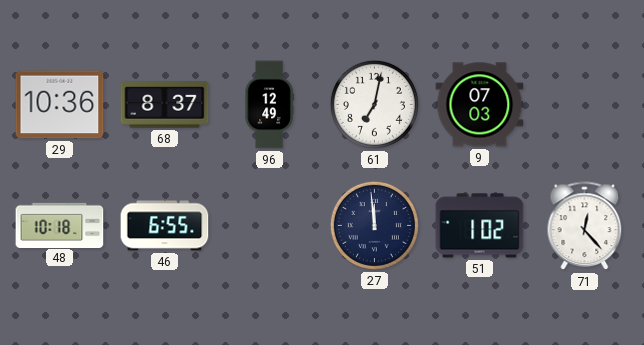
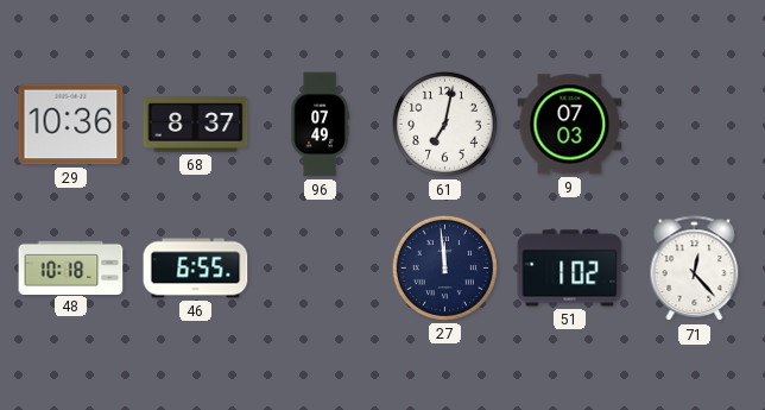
96: 12:49 -> 07:49 (320, 125)
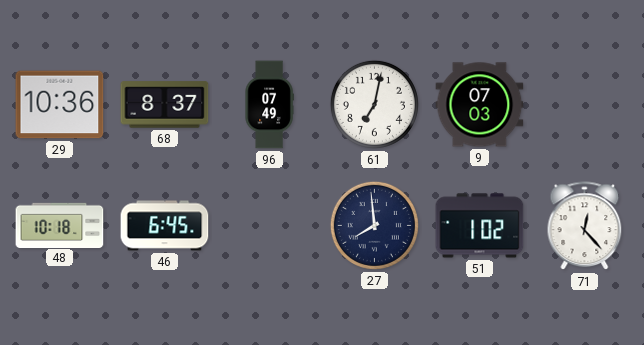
46: 6:55 -> 6:45 (165, 226)
27: 11:59 -> 7:59 (374, 225)
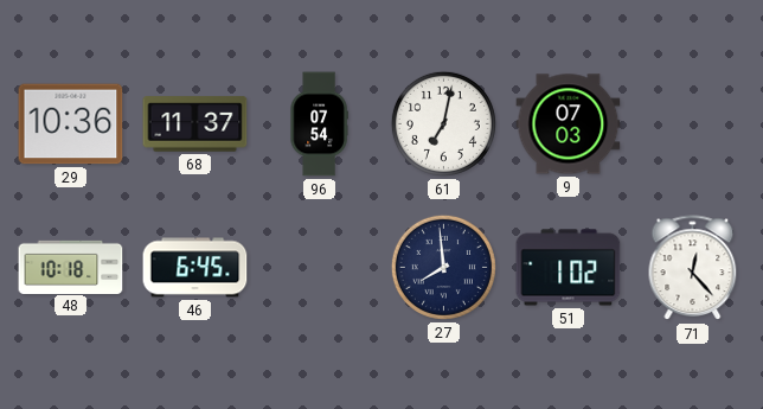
68: 8:37 -> 11:37 (195, 124)
96: 07:49 -> 07:54 (319, 124)
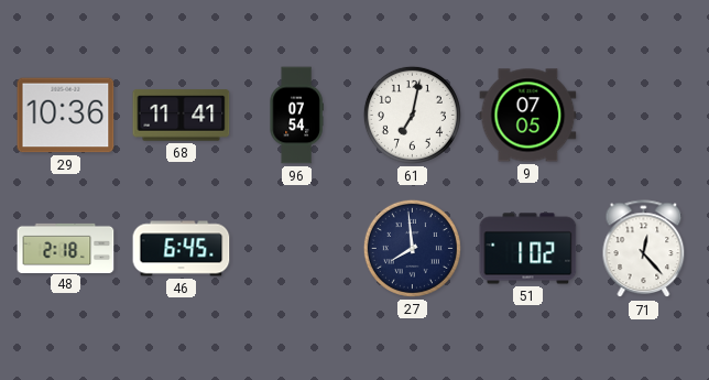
68: 11:37 -> 11:41 (182, 116)
9: 07:03 -> 07:05 (528, 116)
48: 10:18 -> 2:18 (66, 248)
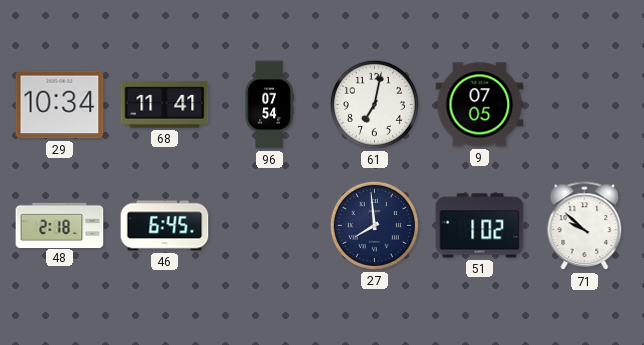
29: 10:36 -> 10:34 (60, 105)
71: 12:23 -> 9:52 (585, 226)
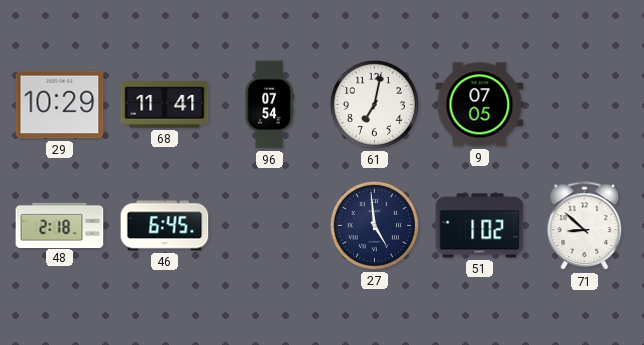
29: 10:34 -> 10:29 (60, 105)
27: 7:59 -> 4:59 (374, 225)
71: 9:52 -> 8:52 (585, 226)
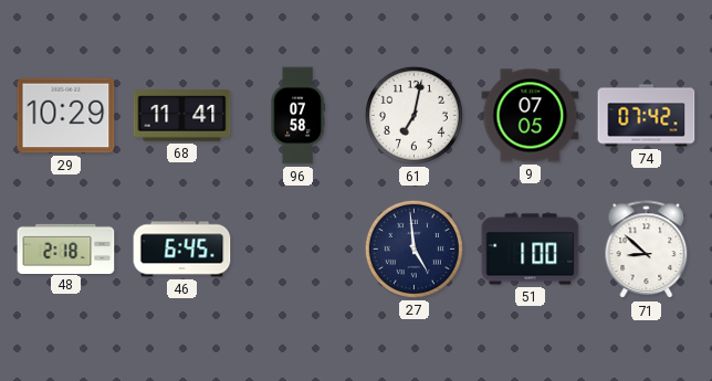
96: 07:54 -> 07:58 (297, 116)
74: none -> 07:42 (647, 116)
51: 1:02 -> 1:00 (531, 250)
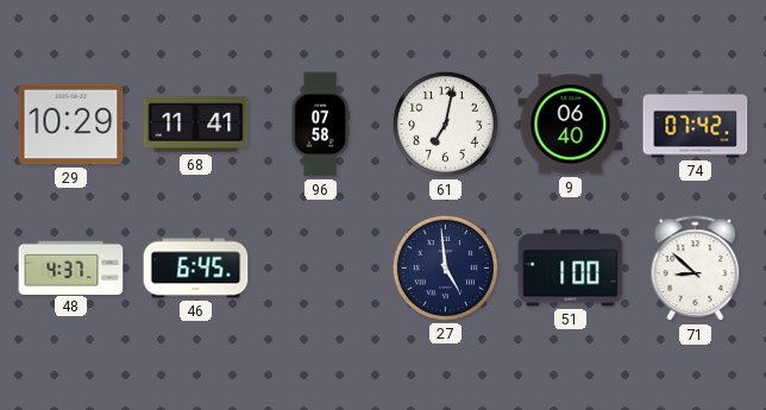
9: 07:05 -> 06:40 (571, 125)
48: 2:18 -> 4:37 (71, 267)
